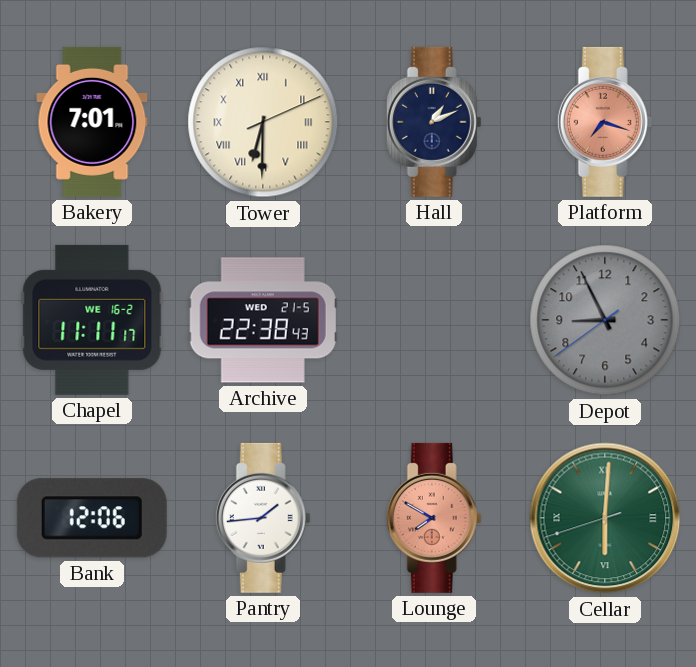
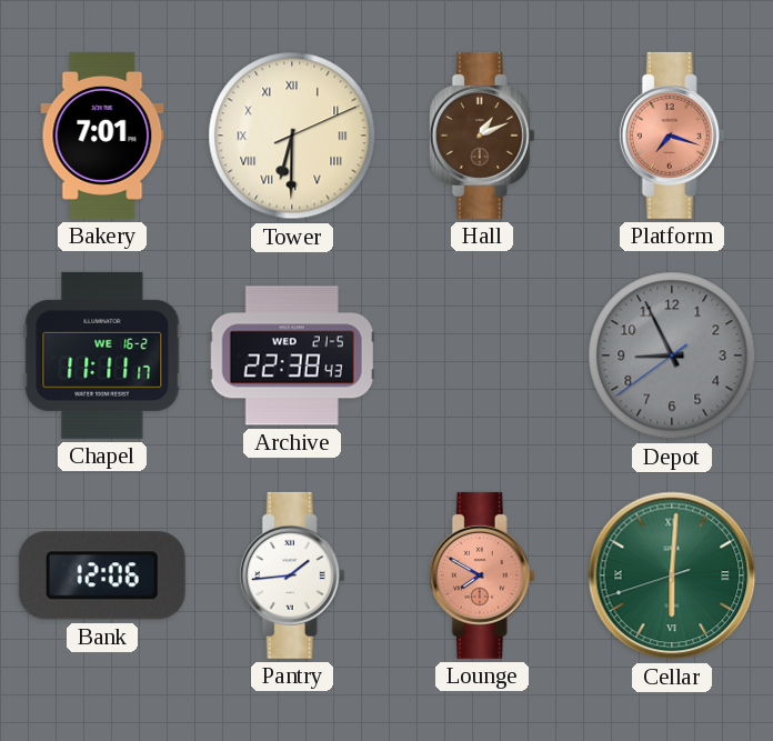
Hall dial: navy -> brown (482, 136)
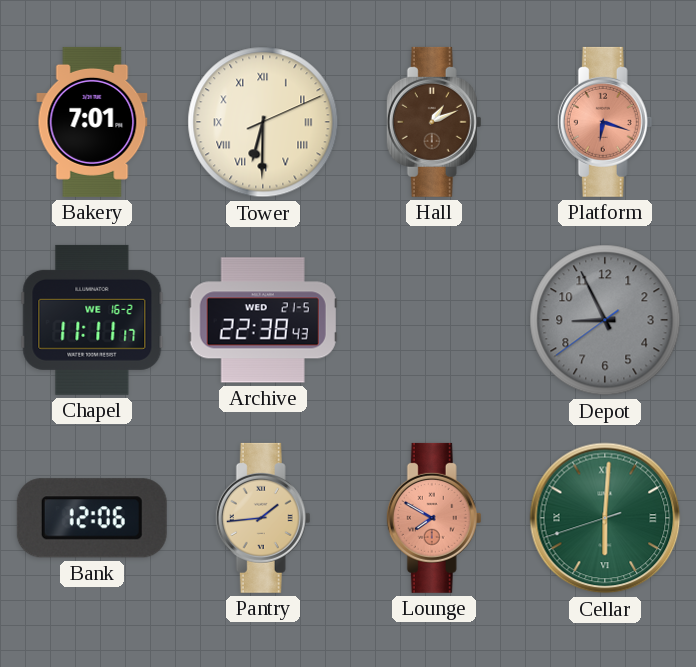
Platform: 7:18 -> 6:18 (605, 122)
Pantry dial: white -> champagne (263, 518)
